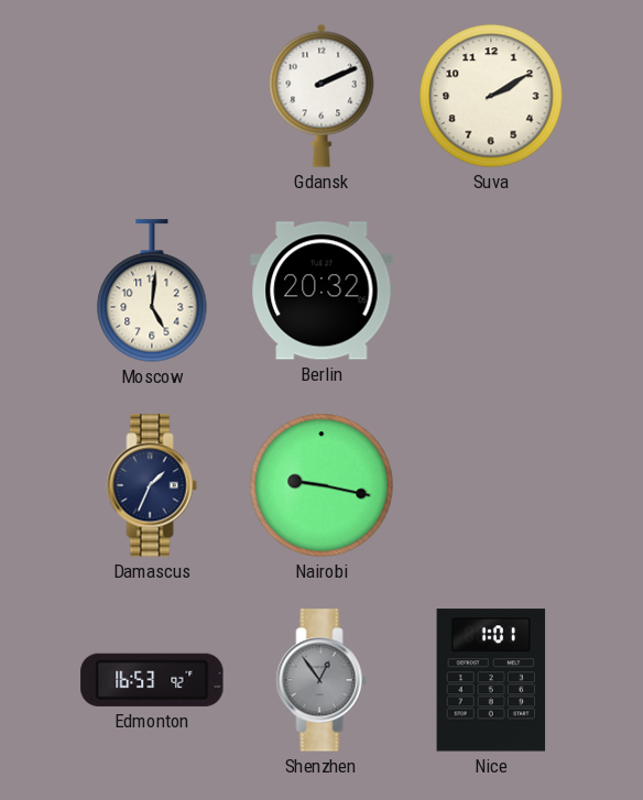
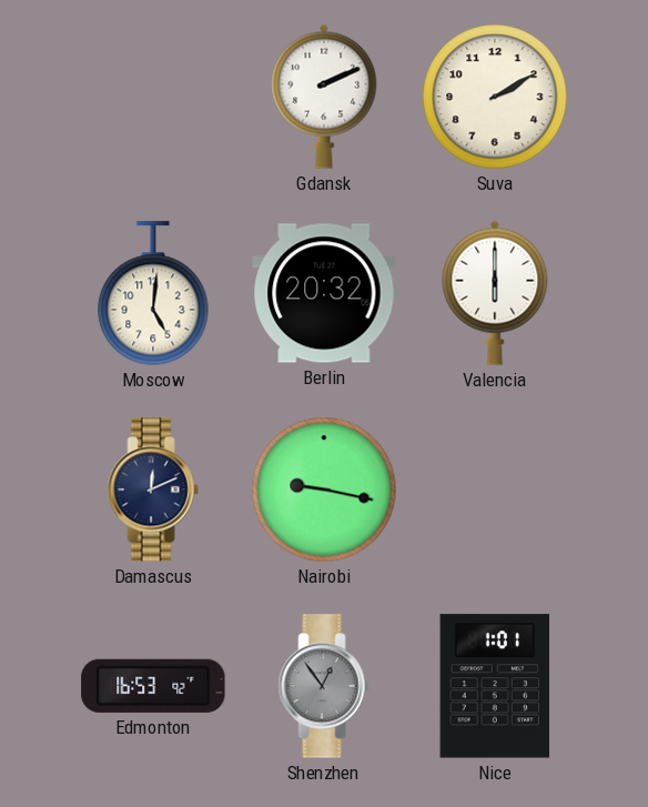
Valencia: none -> 6:00 (495, 293)
Damascus: 1:34 -> 12:11 (153, 490)
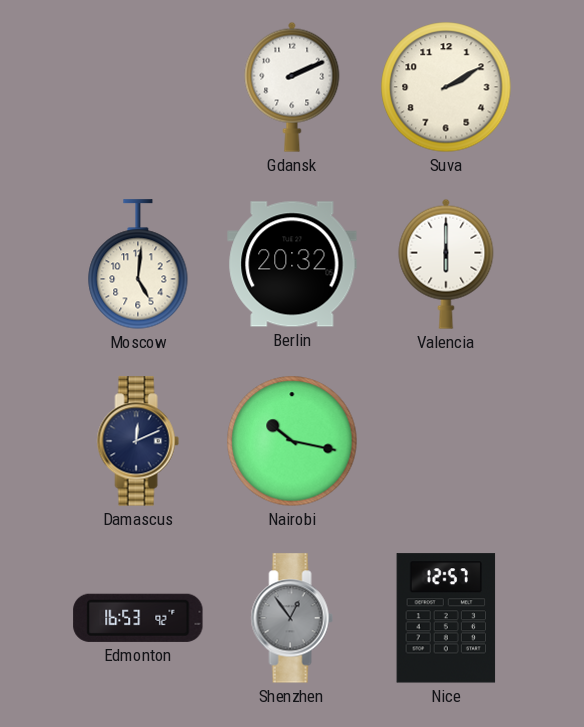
Nairobi: 9:17 -> 10:17 (292, 441)
Nice: 1:01 -> 12:57 (446, 618)
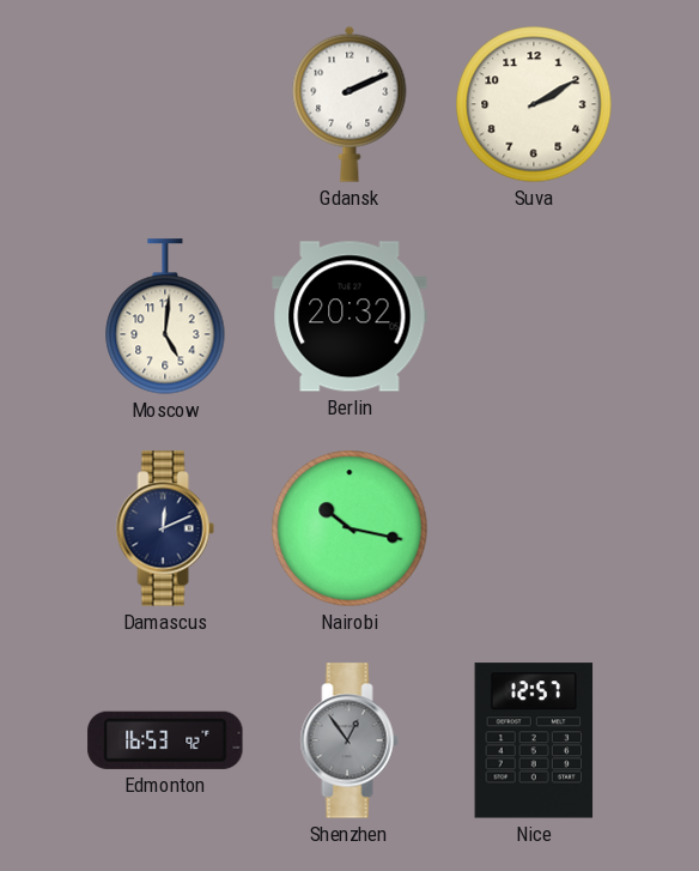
Valencia: 6:00 -> none (446, 264)
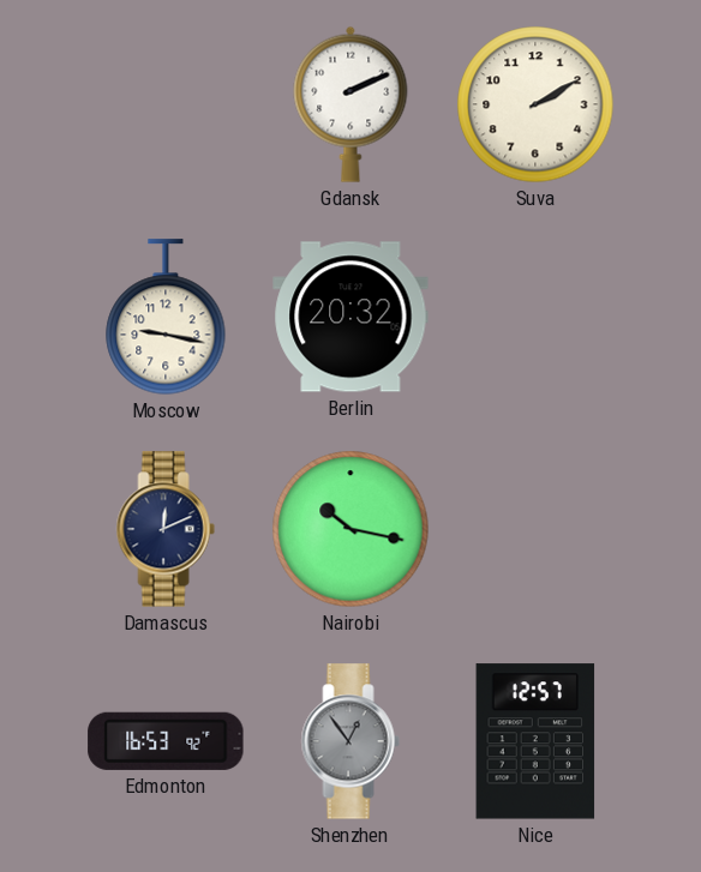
Moscow: 5:01 -> 9:17 (166, 317)
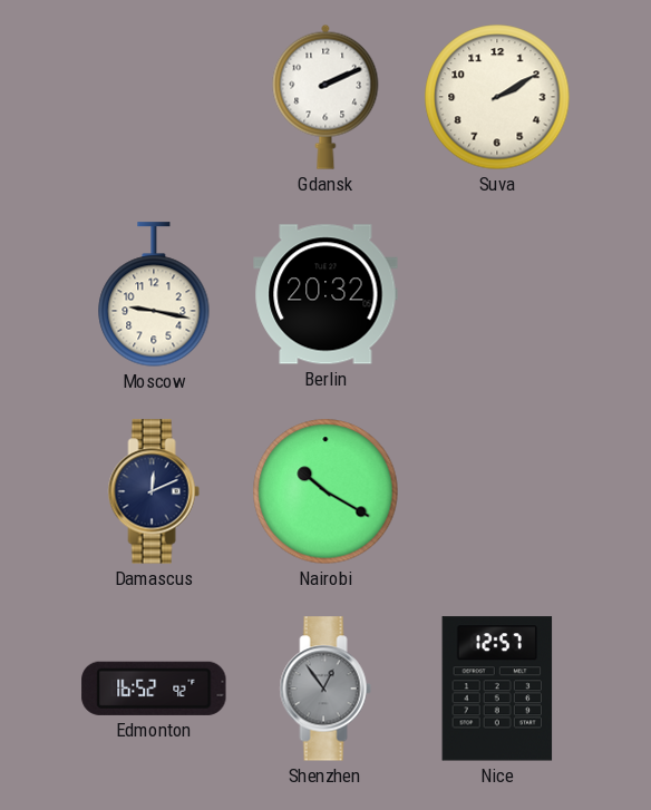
Nairobi: 10:17 -> 10:20 (325, 491)
Edmonton: 16:53 -> 16:52 (154, 689)
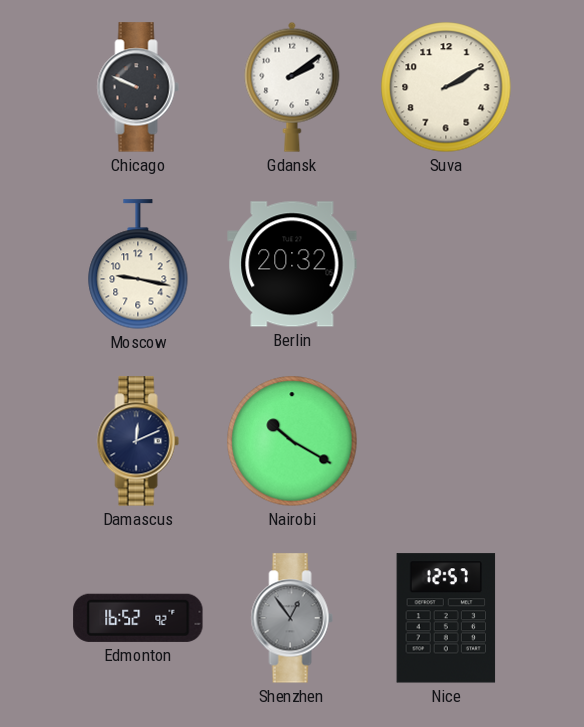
Chicago: none -> 9:49 (138, 87)
Gdansk: 2:11 -> 2:09 (292, 87)
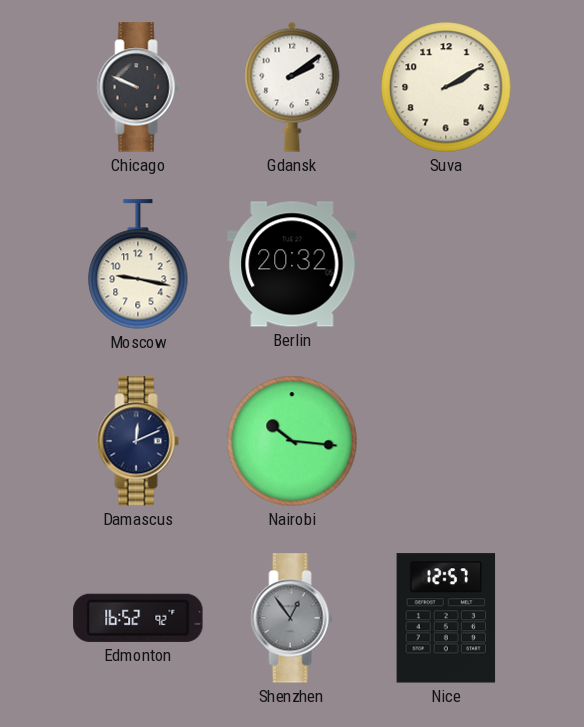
Nairobi: 10:20 -> 10:16 (292, 441)
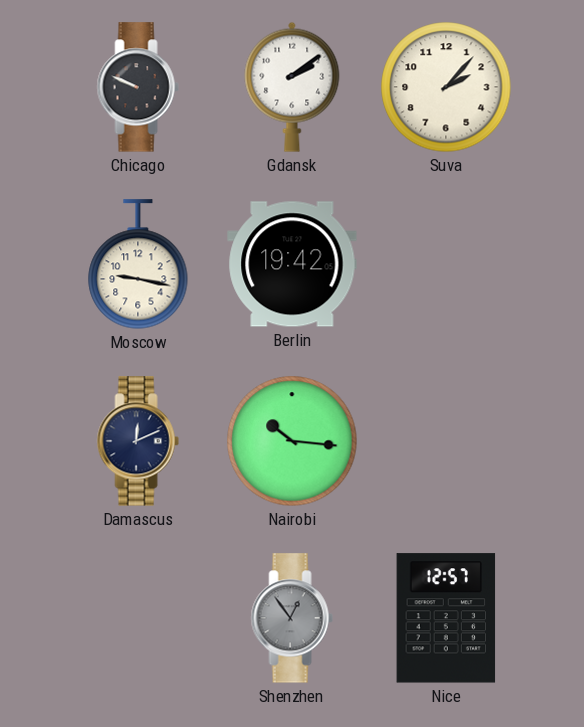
Suva: 2:10 -> 2:07 (446, 87)
Berlin: 20:32 -> 19:42 (292, 264)
Edmonton: 16:52 -> none (138, 618)
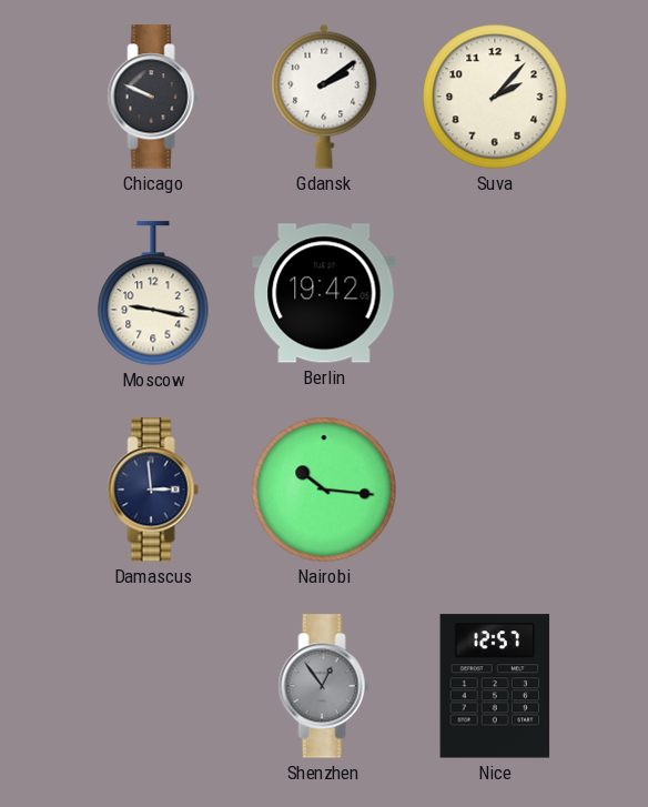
Damascus: 12:11 -> 2:59 (153, 490)
